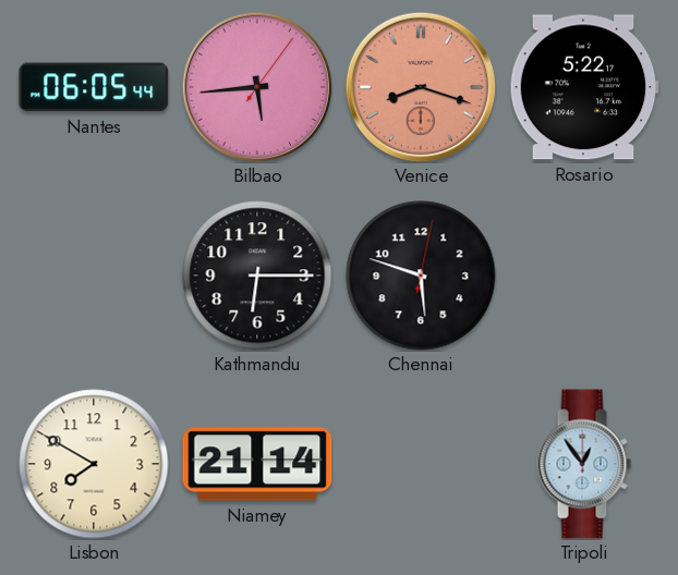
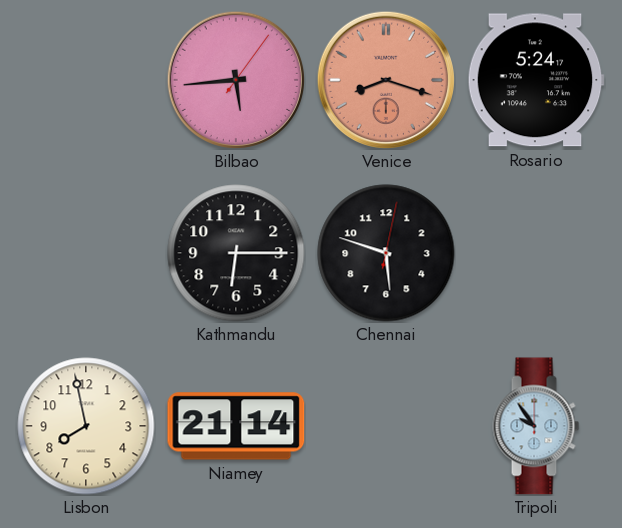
Nantes: 06:05 -> none (94, 87)
Rosario: 5:22 -> 5:24 (536, 80)
Lisbon: 7:50 -> 7:58 (86, 426)
Tripoli: 12:54 -> 9:54 (536, 426)
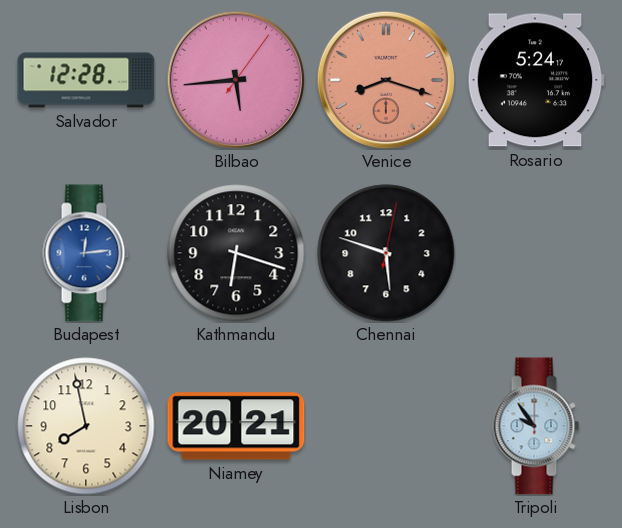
Salvador: none -> 12:28 (86, 80)
Budapest: none -> 12:14 (86, 253)
Kathmandu: 6:15 -> 6:18 (236, 253)
Niamey: 21:14 -> 20:21 (236, 426)
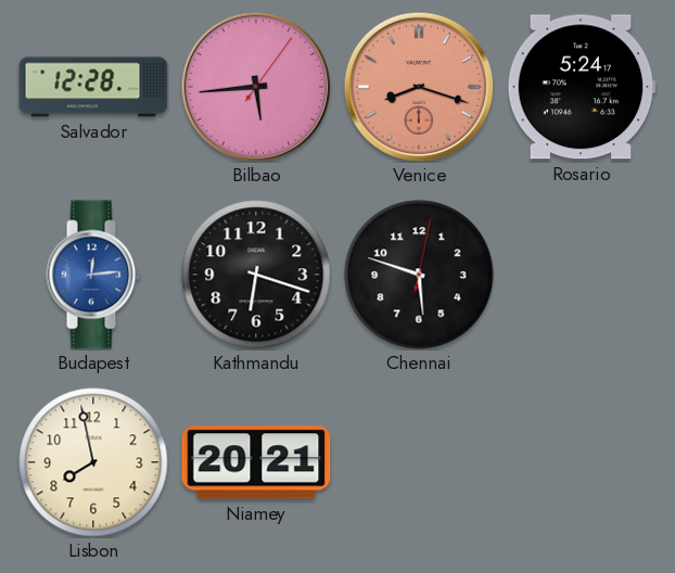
Tripoli: 9:54 -> none (536, 426)
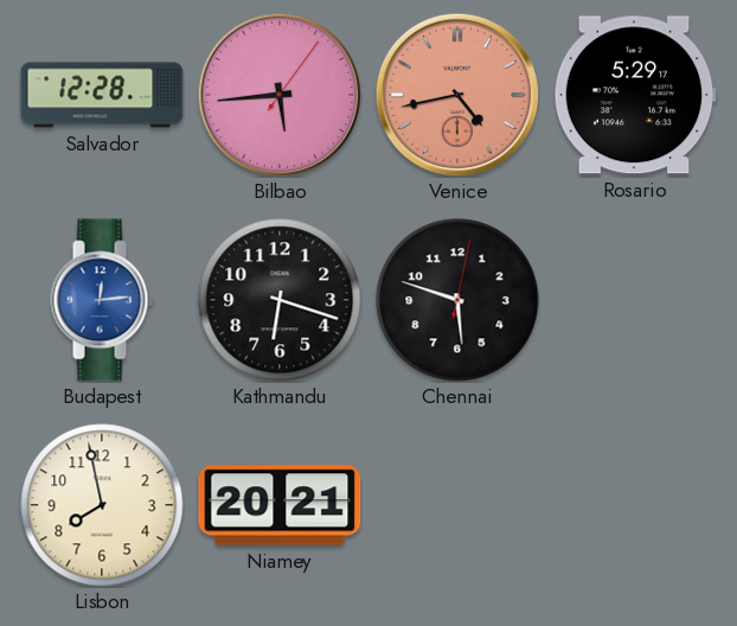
Venice: 8:18 -> 4:43 (456, 94)
Rosario: 5:24 -> 5:29 (635, 95)
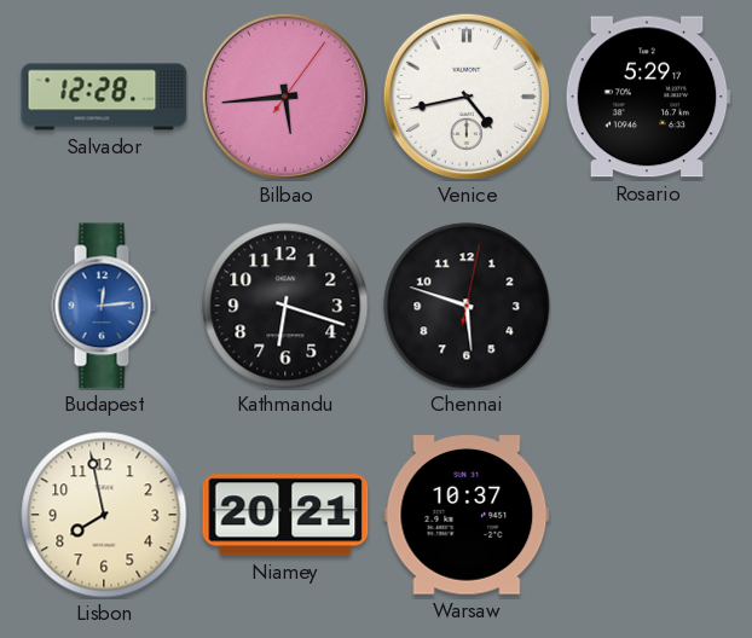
Venice dial: salmon -> white (465, 95)
Warsaw: none -> 10:37 (467, 515)
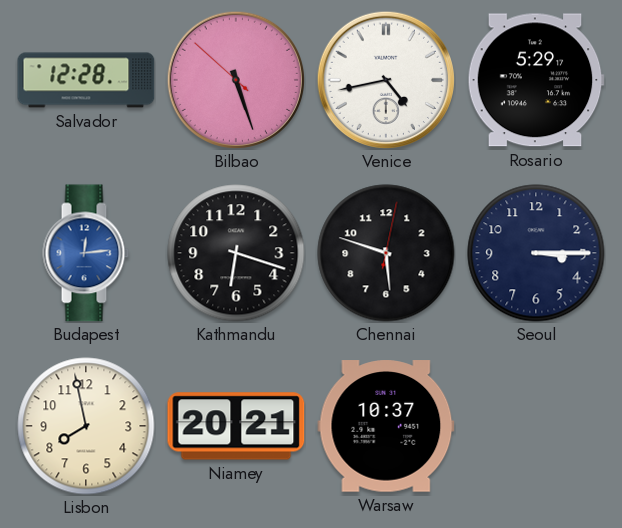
Bilbao: 5:44 -> 5:26 (235, 79)
Seoul: none -> 3:15 (536, 253)
